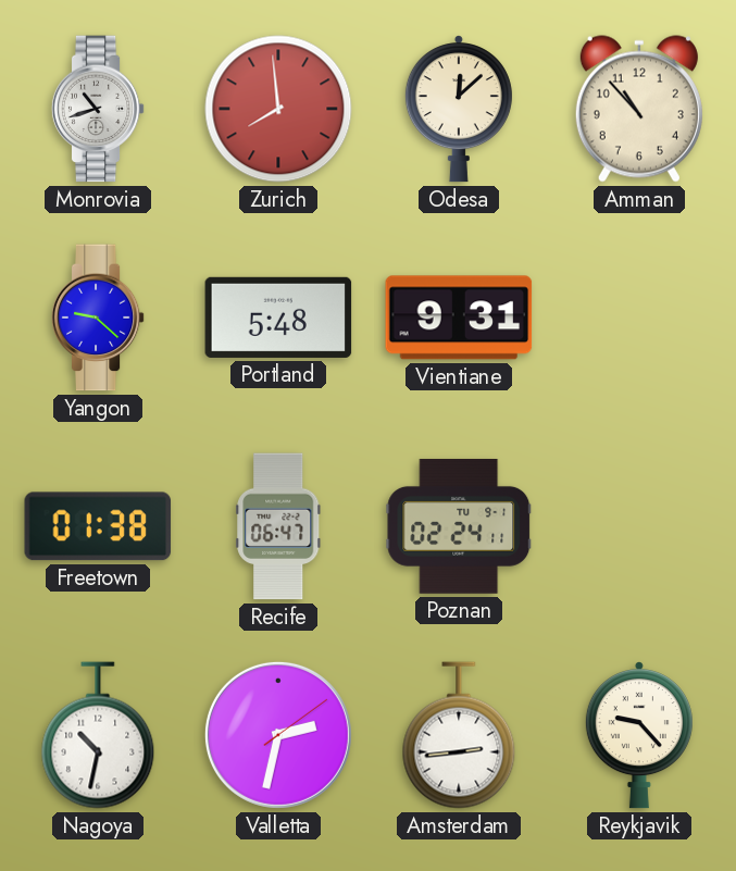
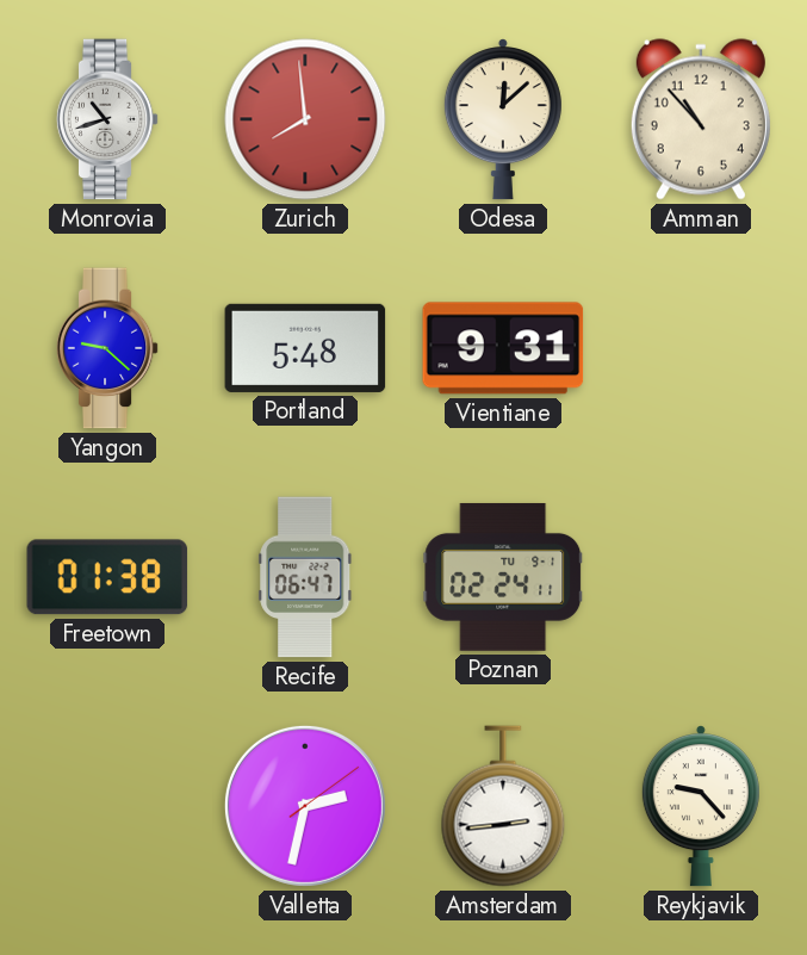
Nagoya: 10:32 -> none (98, 735)
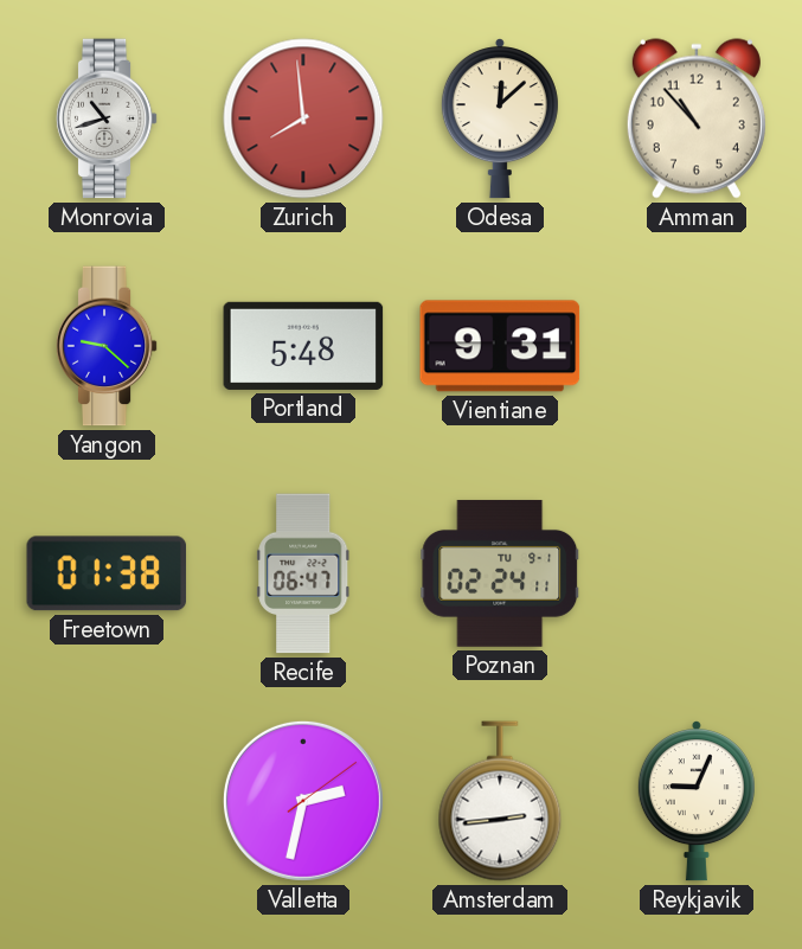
Reykjavik: 9:23 -> 9:04 (697, 801)
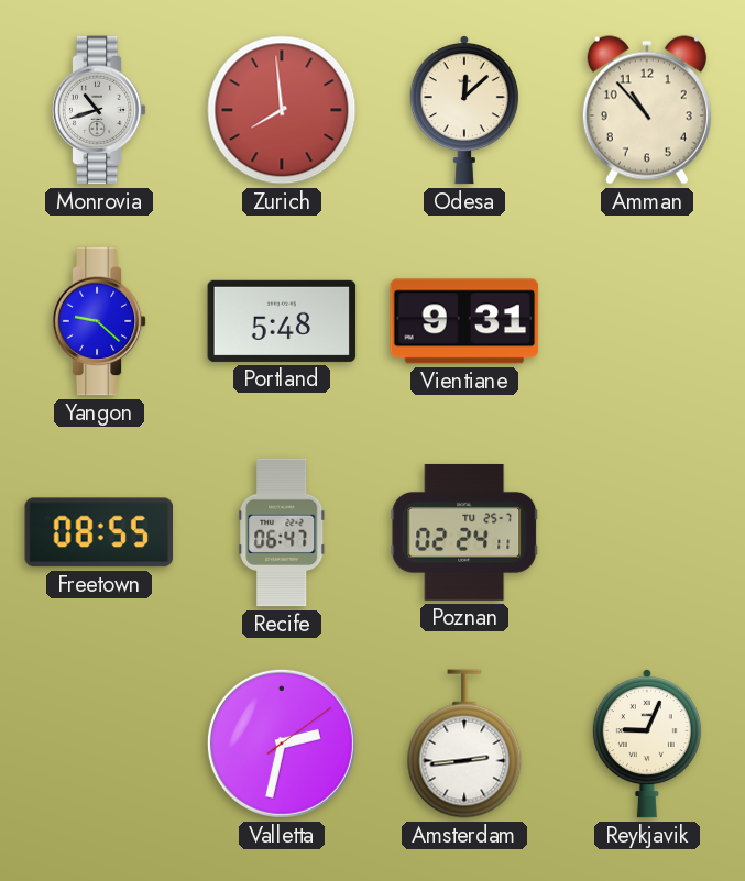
Freetown: 01:38 -> 08:55 (99, 532)
Poznan date: TU 9-1 -> TU 25-7 (464, 532)
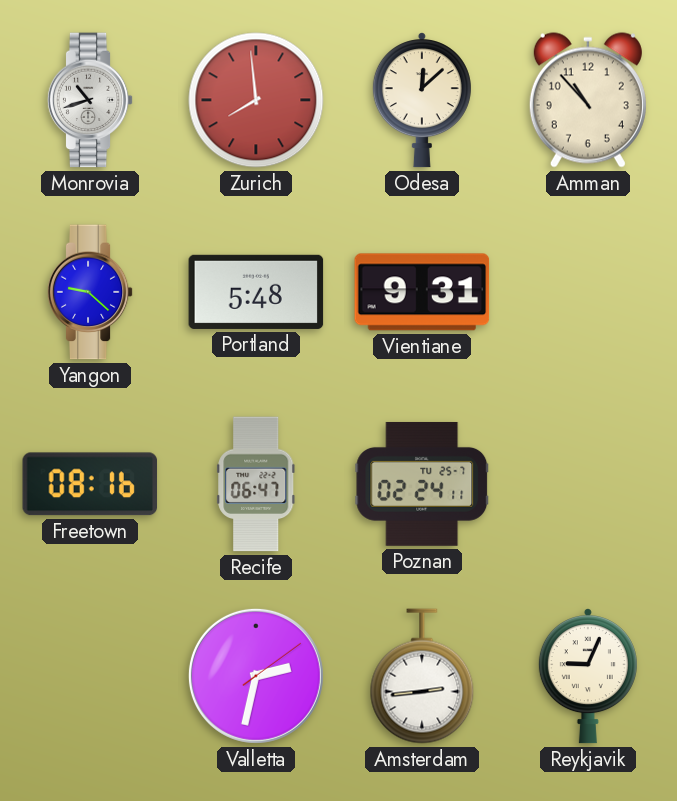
Freetown: 08:55 -> 08:16 (90, 484)
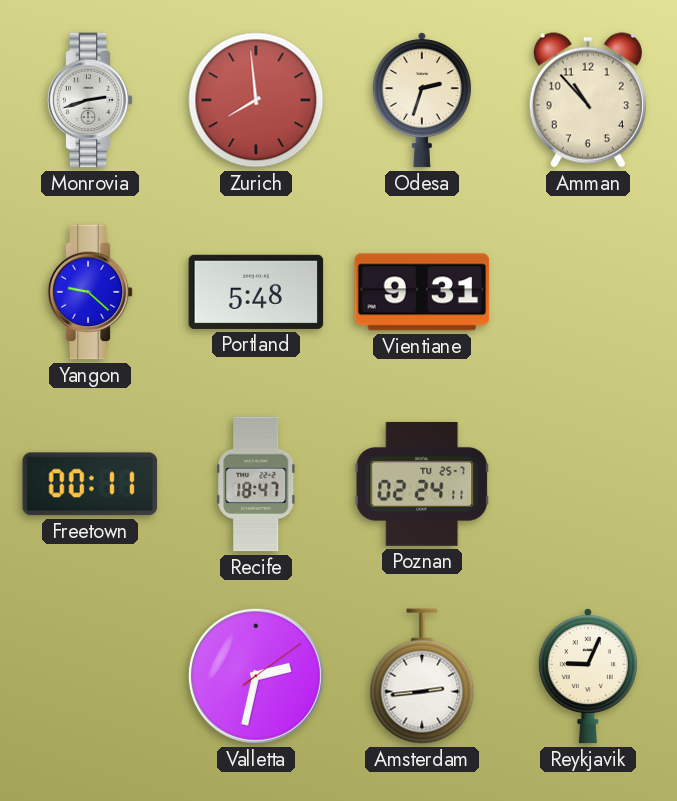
Monrovia: 10:42 -> 2:42 (90, 100)
Odesa: 12:08 -> 2:33 (422, 100)
Freetown: 08:16 -> 00:11 (90, 484)
Recife: 06:47 -> 18:47 (256, 484)
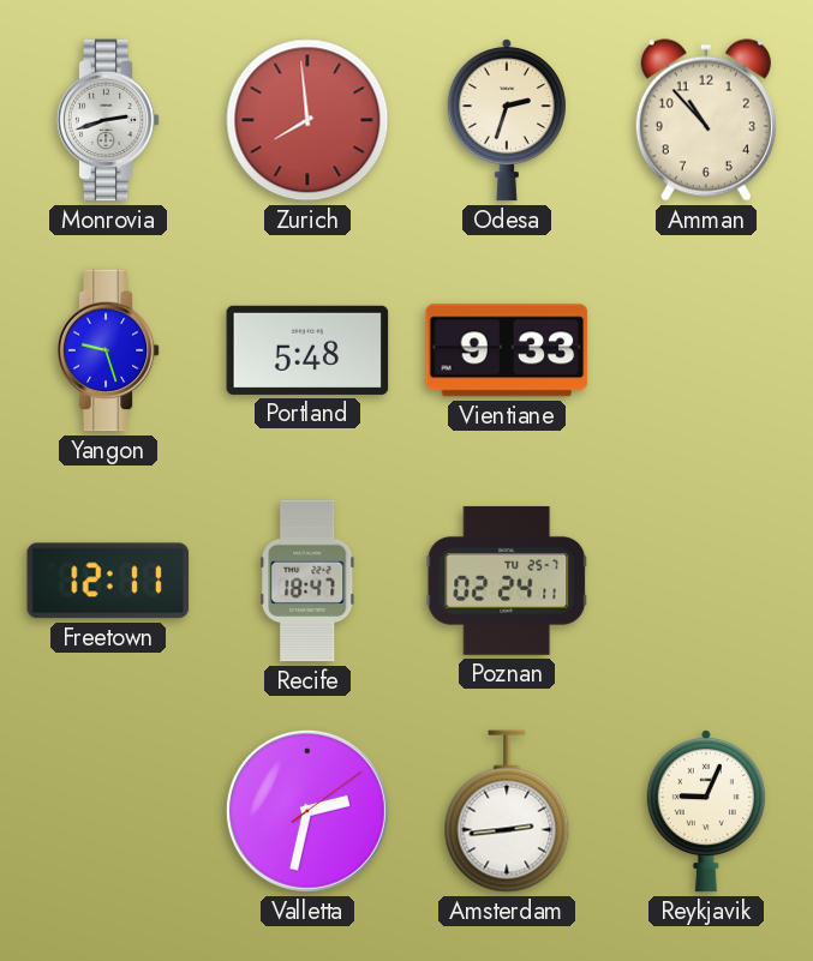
Yangon: 9:22 -> 9:27 (108, 350)
Vientiane: 9:31 -> 9:33 (507, 350)
Freetown: 00:11 -> 12:11 (108, 581)
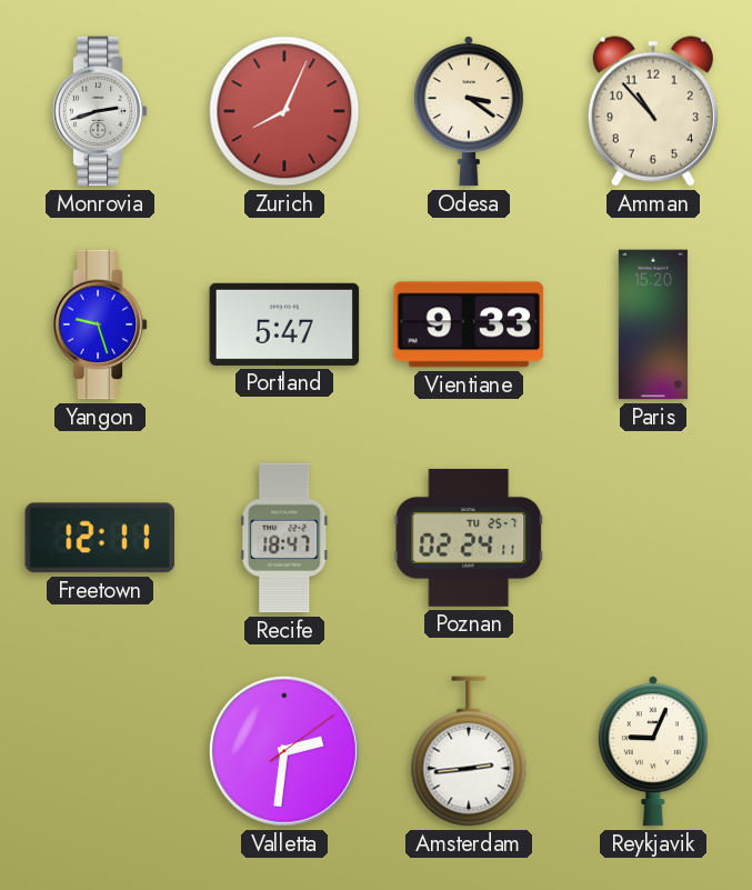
Zurich: 7:59 -> 8:04 (284, 111)
Odesa: 2:33 -> 3:21 (469, 111)
Portland: 5:48 -> 5:47 (284, 324)
Paris: none -> 15:20 (653, 324)
Valletta: 2:32 -> 2:31 (284, 751)
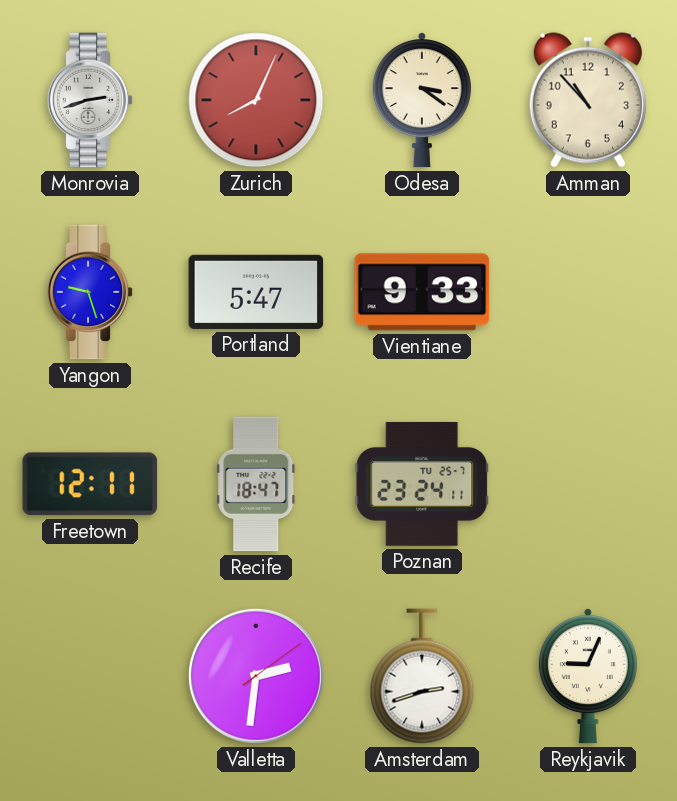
Paris: 15:20 -> none (653, 324)
Poznan: 02:24 -> 23:24 (422, 484)
Amsterdam: 2:44 -> 2:42 (422, 676)
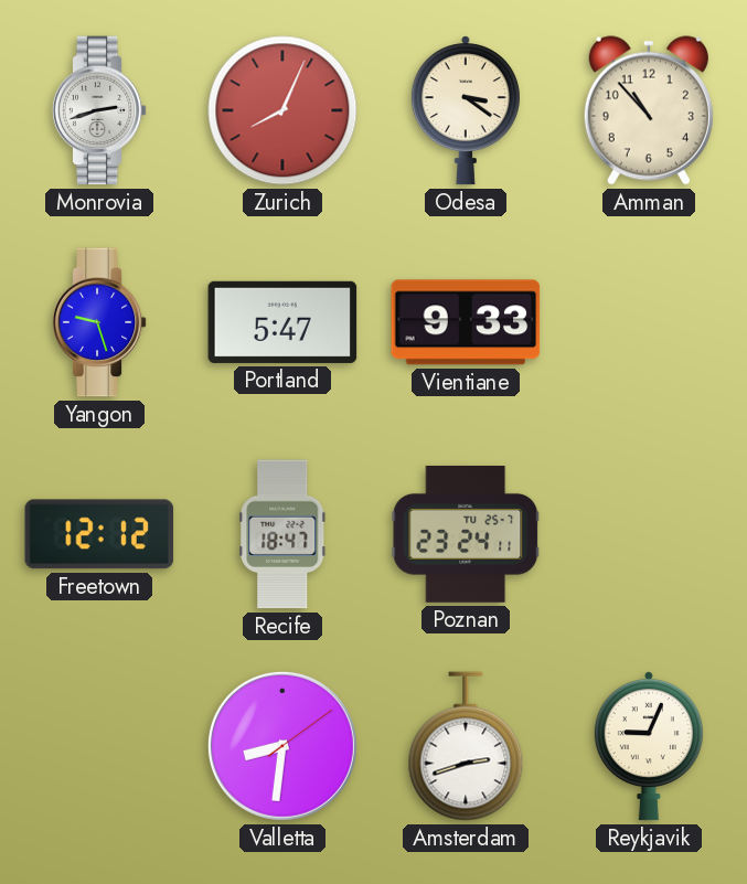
Freetown: 12:11 -> 12:12 (99, 534)
Valletta: 2:31 -> 8:31 (282, 746)
